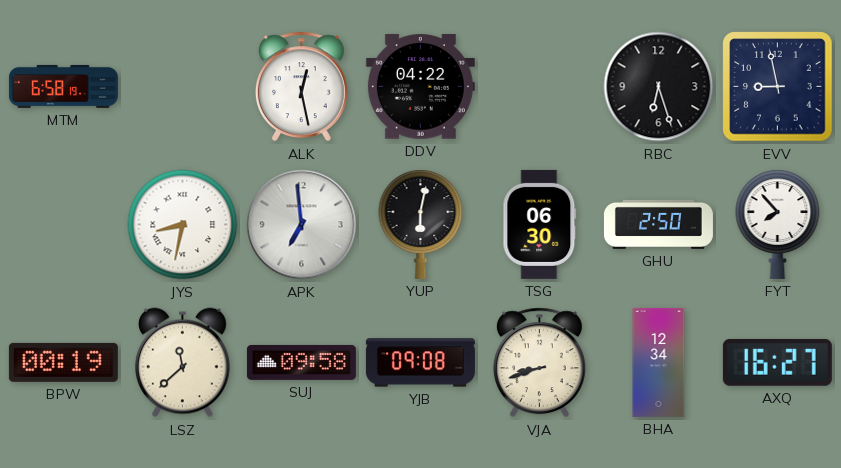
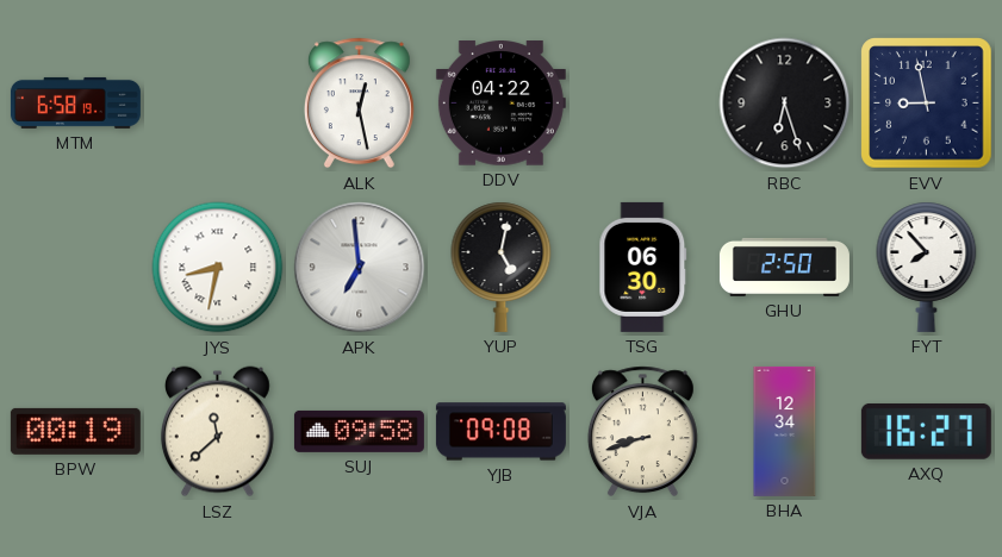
YUP: 6:02 -> 5:02 (502, 267)
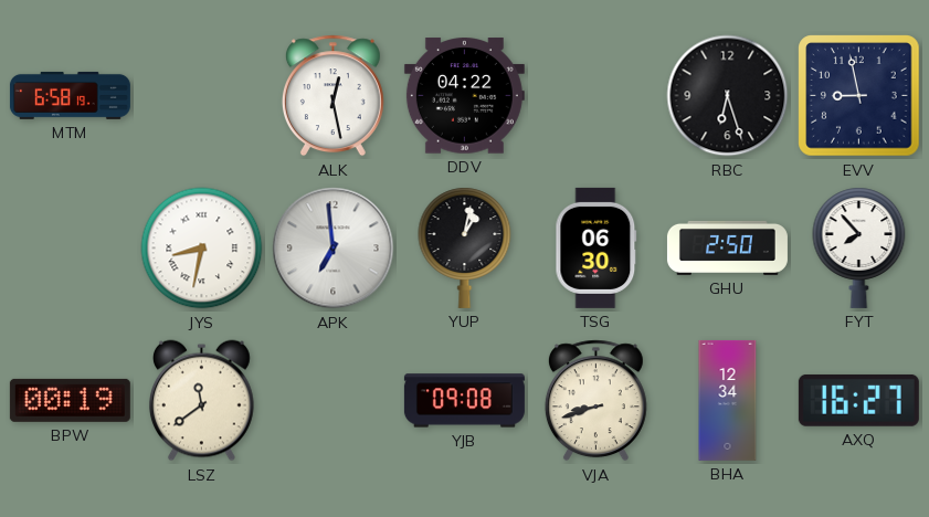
YUP: 5:02 -> 1:02 (465, 247)
LSZ: 11:38 -> 11:39 (201, 401)
SUJ: 09:58 -> none (359, 431)
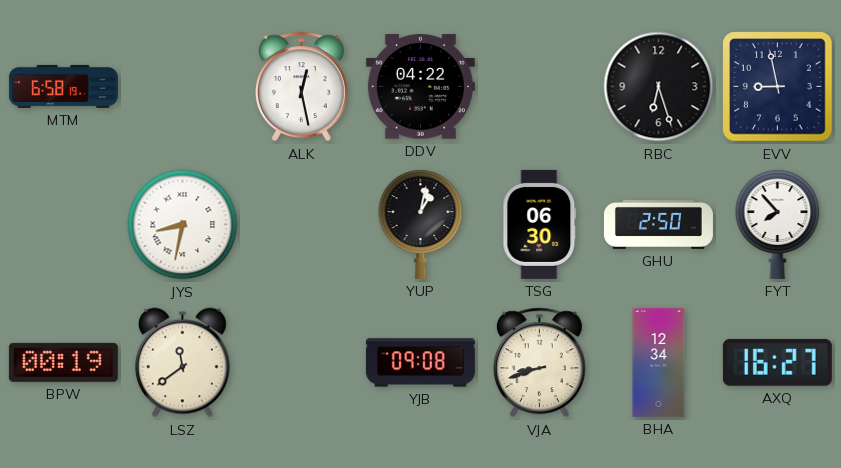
APK: 6:59 -> none (334, 249)
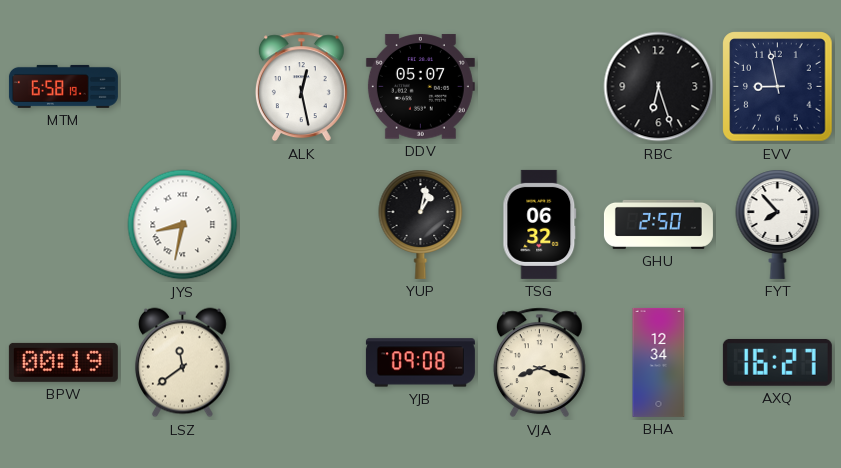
DDV: 04:22 -> 05:07 (420, 87)
TSG: 06:30 -> 06:32 (540, 224)
VJA: 8:42 -> 8:18 (539, 363)
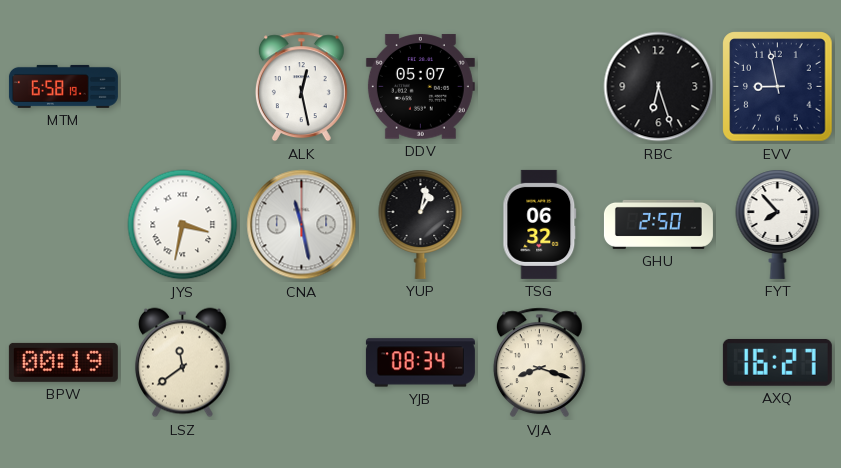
JYS: 8:32 -> 3:32 (183, 225)
CNA: none -> 11:28 (302, 225)
YJB: 09:08 -> 08:34 (420, 363)
BHA: 12:34 -> none (659, 362)
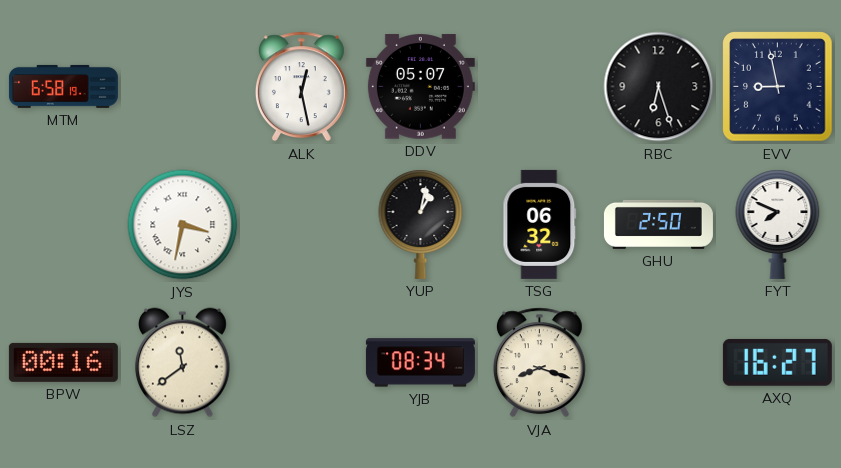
CNA: 11:28 -> none (302, 225)
FYT: 7:53 -> 7:49 (778, 224)
BPW: 00:19 -> 00:16 (63, 362)
